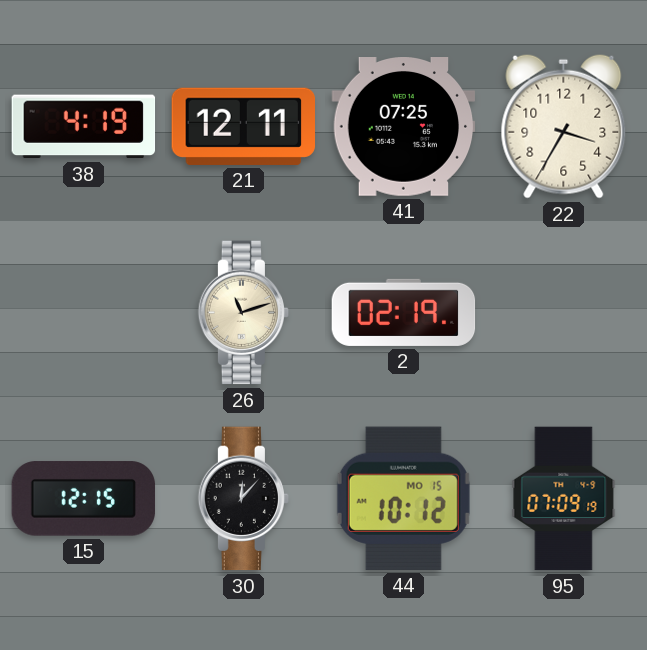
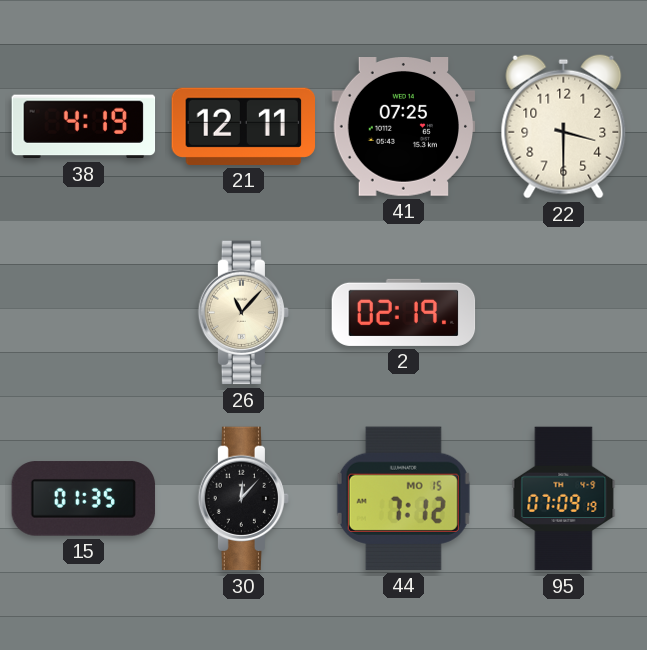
22: 3:35 -> 3:30 (564, 126)
26: 11:12 -> 11:07 (244, 313)
15: 12:15 -> 01:35 (84, 499)
44: 10:12 -> 7:12 (403, 498)
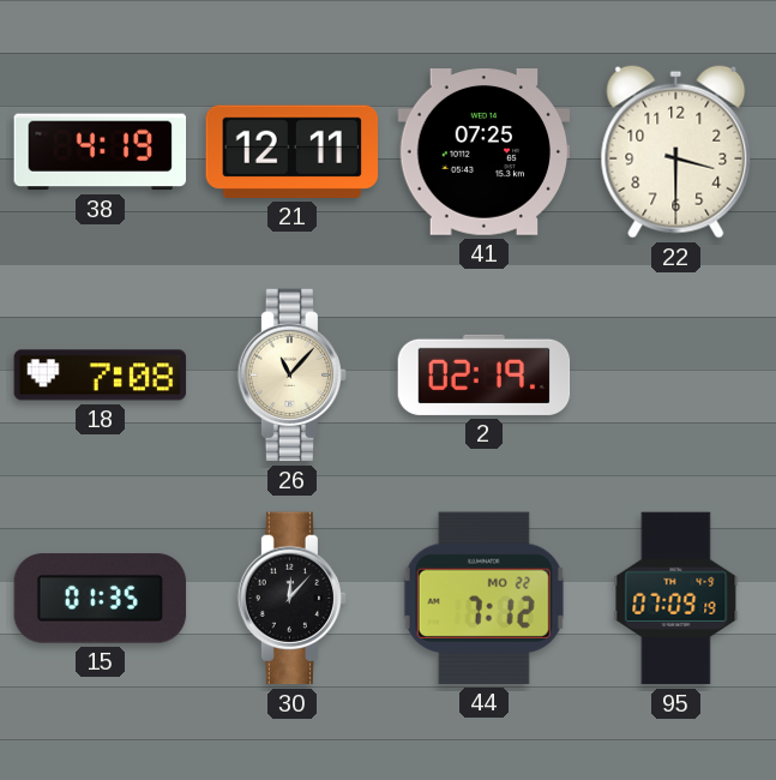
18: none -> 7:08 (101, 376)
44 date: MO 15 -> MO 22 (483, 598)
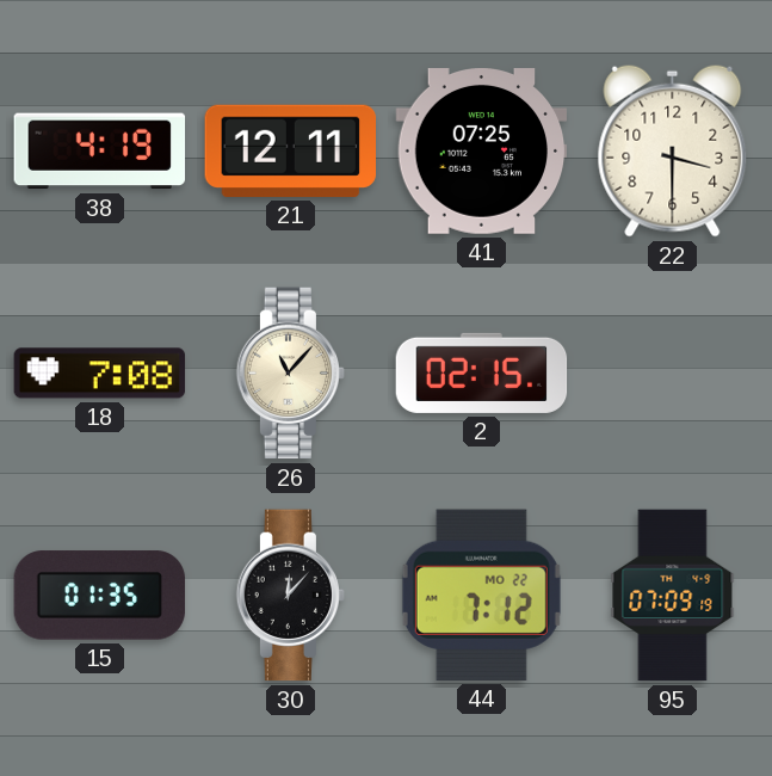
2: 02:19 -> 02:15 (482, 372)
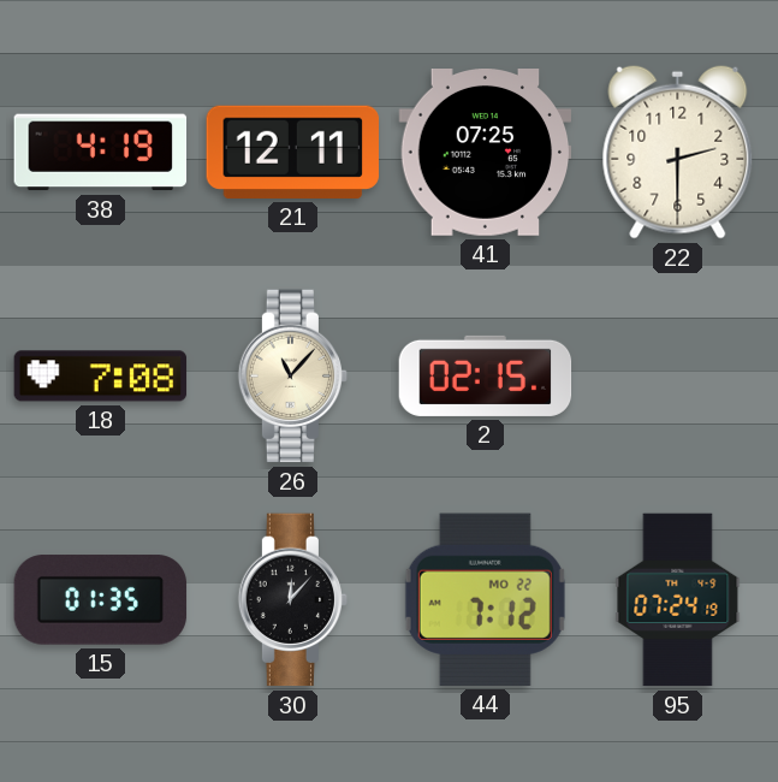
22: 3:30 -> 2:30 (678, 152)
95: 07:09 -> 07:24 (678, 600)
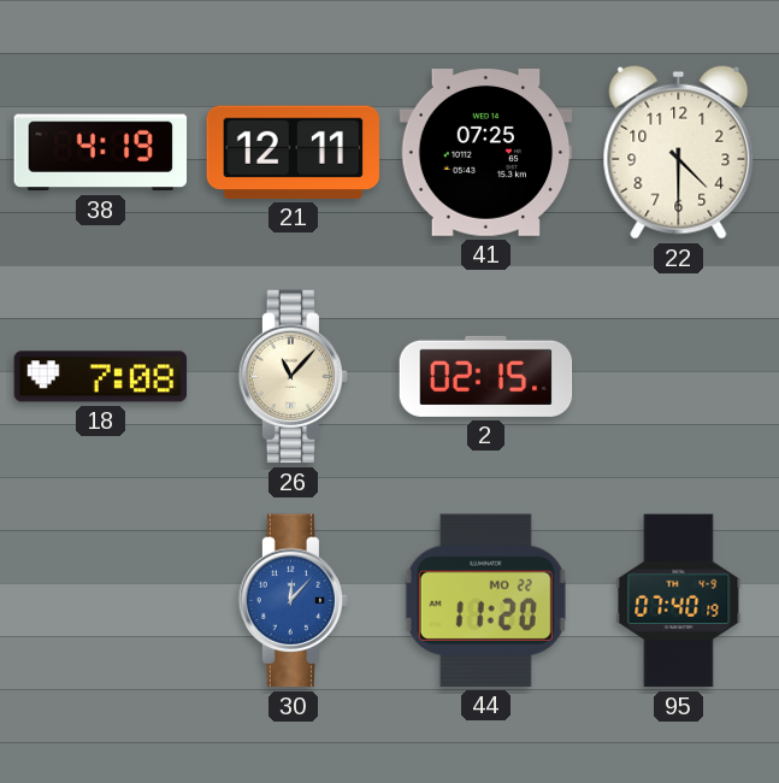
22: 2:30 -> 4:30 (679, 152)
15: 01:35 -> none (101, 600)
30 dial: black -> blue (294, 601)
44: 7:12 -> 11:20 (485, 600)
95: 07:24 -> 07:40 (679, 601)
